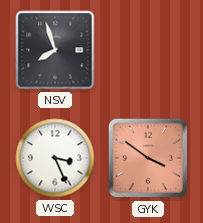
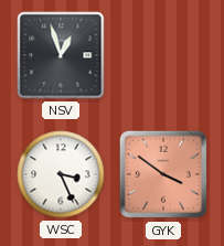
NSV: 7:57 -> 12:57 (61, 55)
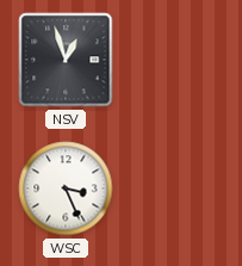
GYK: 3:51 -> none (163, 174)
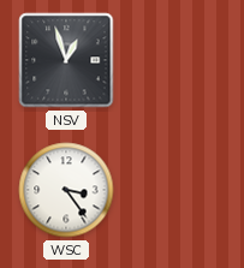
WSC: 3:26 -> 3:24 (66, 190)
